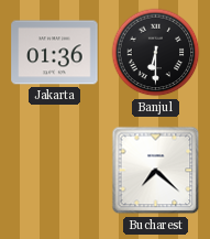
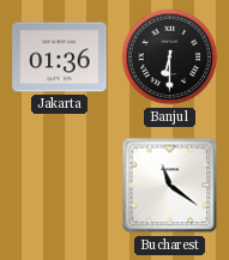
Bucharest: 7:22 -> 11:21 (170, 186)
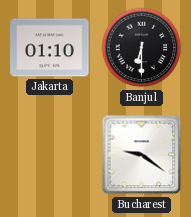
Jakarta: 01:36 -> 01:10 (50, 48)
Bucharest: 11:21 -> 9:21 (142, 155)
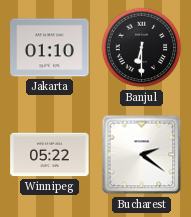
Winnipeg: none -> 05:22 (50, 155)
Bucharest: 9:21 -> 2:21 (142, 155)
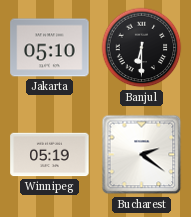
Jakarta: 01:10 -> 05:10 (50, 48)
Winnipeg: 05:22 -> 05:19 (50, 155)
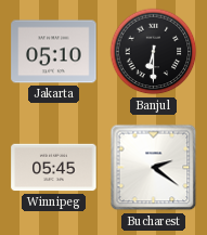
Winnipeg: 05:19 -> 05:45 (54, 168)
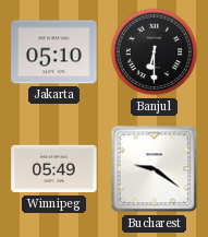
Winnipeg: 05:45 -> 05:49 (54, 169)
Bucharest: 2:21 -> 9:21 (155, 169)
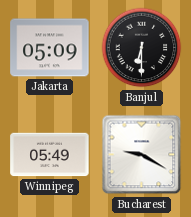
Jakarta: 05:10 -> 05:09 (50, 48)
Bucharest: 9:21 -> 9:20 (142, 155)
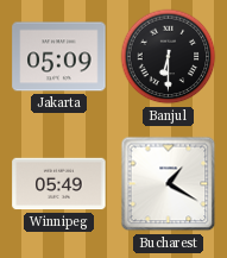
Bucharest: 9:20 -> 1:20 (169, 184)
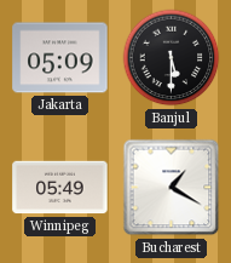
Banjul: 6:30 -> 5:30 (172, 58)
